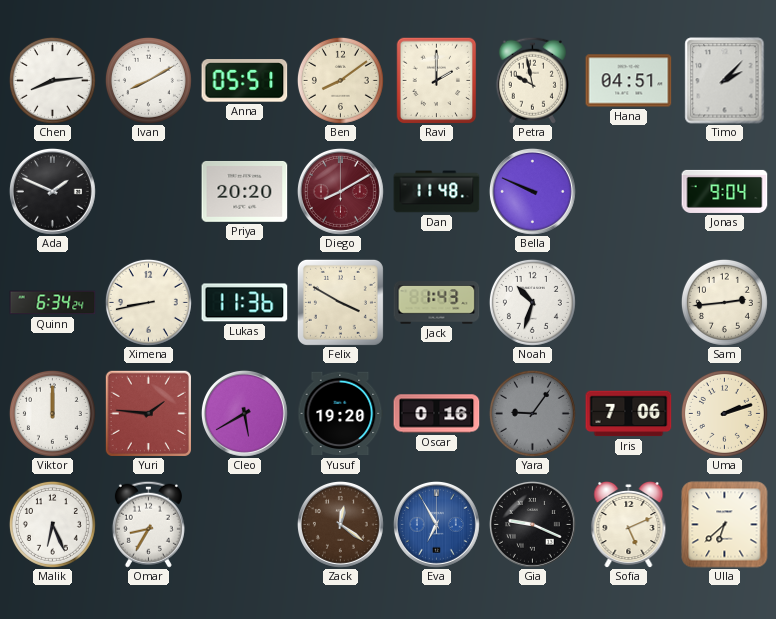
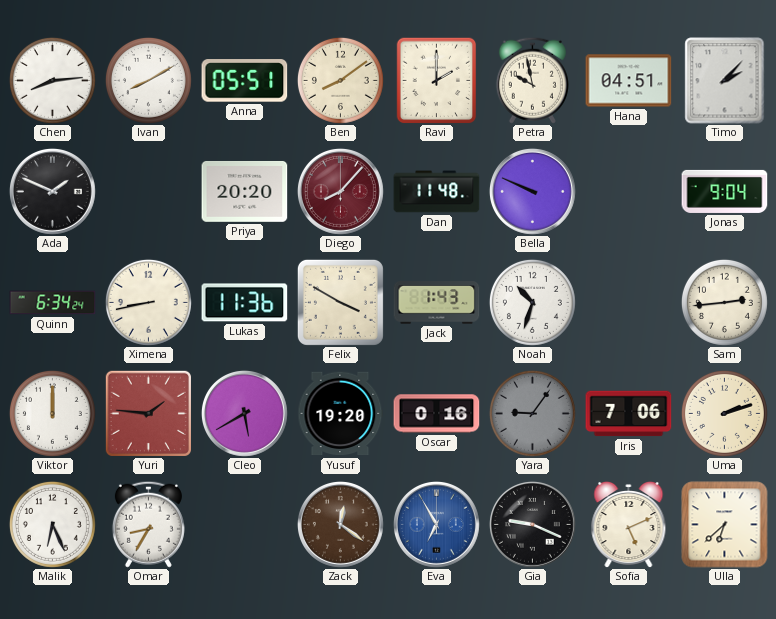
Diego: 8:10 -> 8:07 (340, 191)
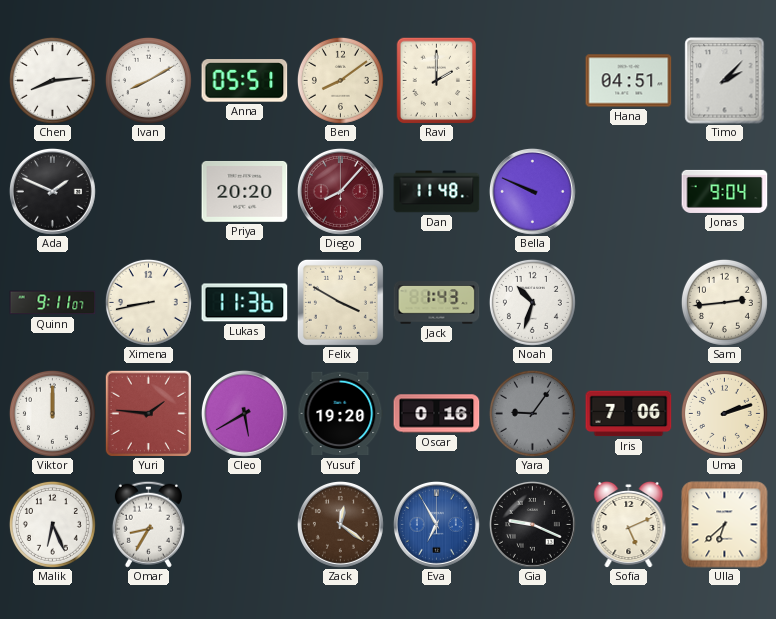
Petra: 9:58 -> none (532, 80)
Quinn: 6:34 -> 9:11 (53, 303)
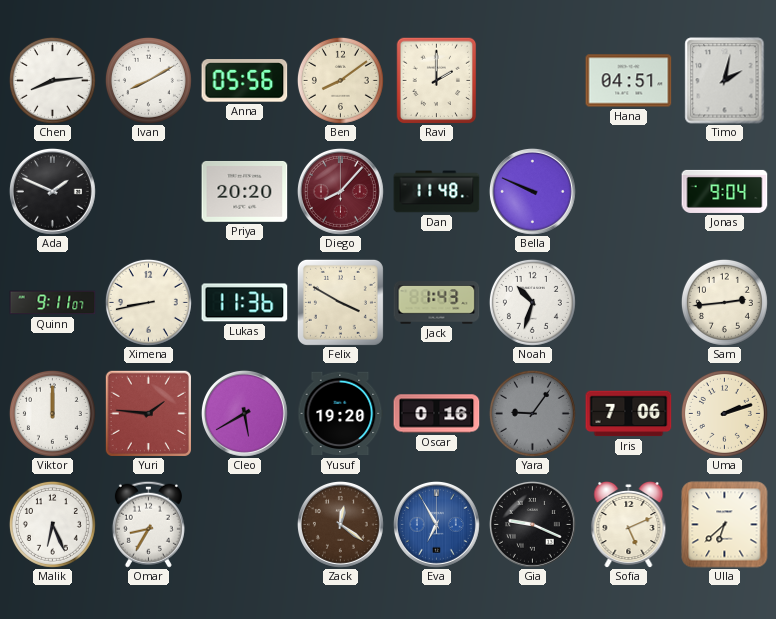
Anna: 05:51 -> 05:56 (245, 81)
Timo: 2:07 -> 2:02 (725, 81)
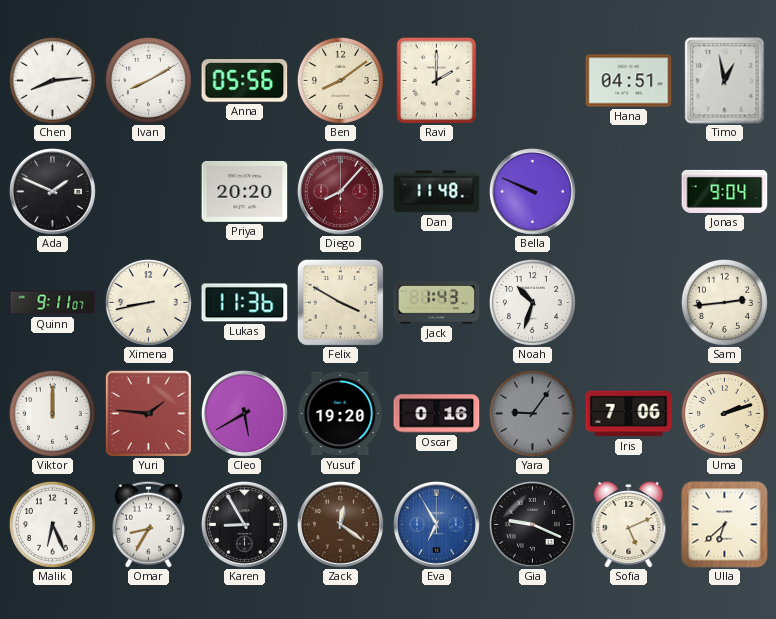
Timo: 2:02 -> 12:58 (725, 81)
Karen: none -> 8:55 (244, 524)
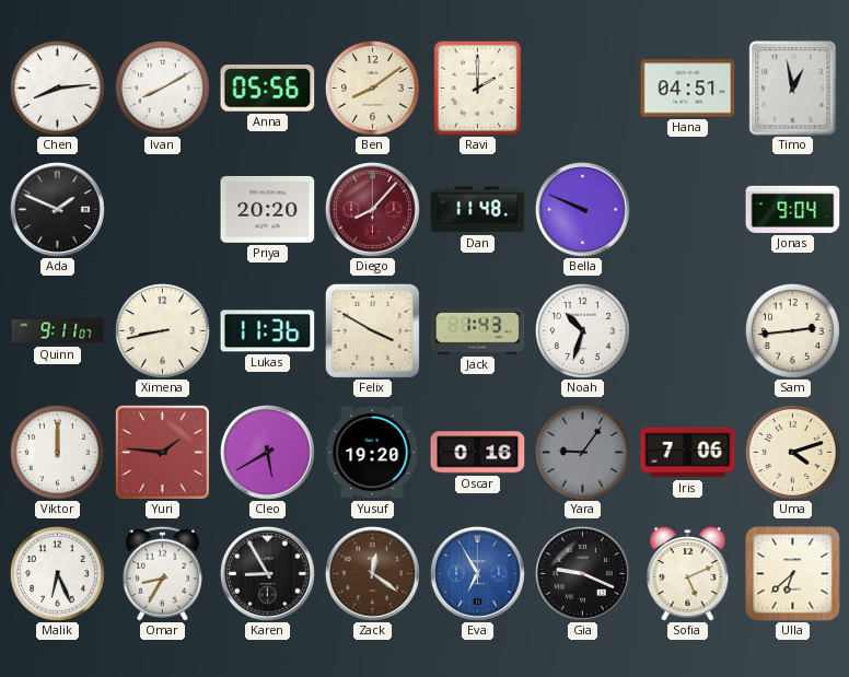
Uma: 2:12 -> 4:12 (792, 452)
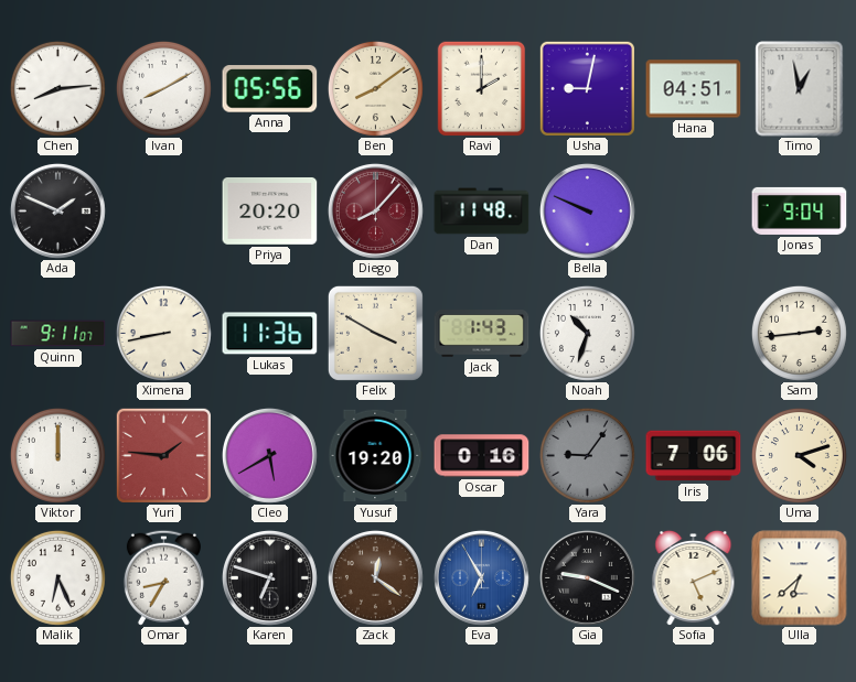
Usha: none -> 9:02 (587, 88)
Karen: 8:55 -> 6:48 (269, 577)
